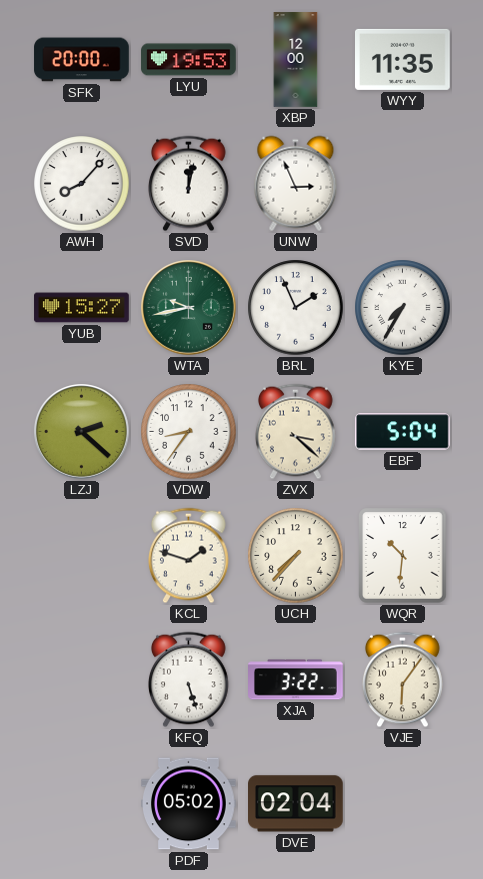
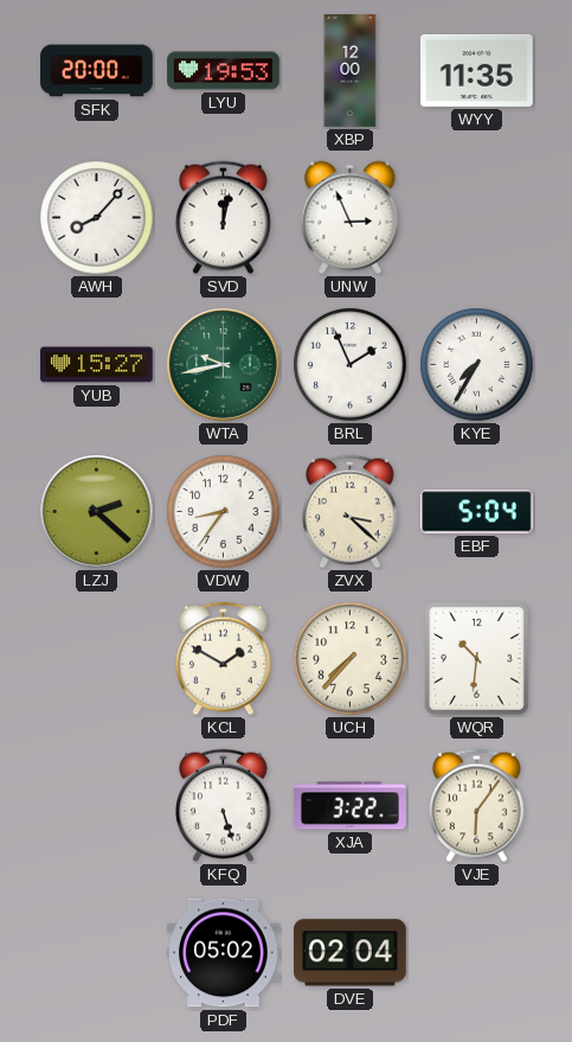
KCL: 1:48 -> 1:50 (224, 659)
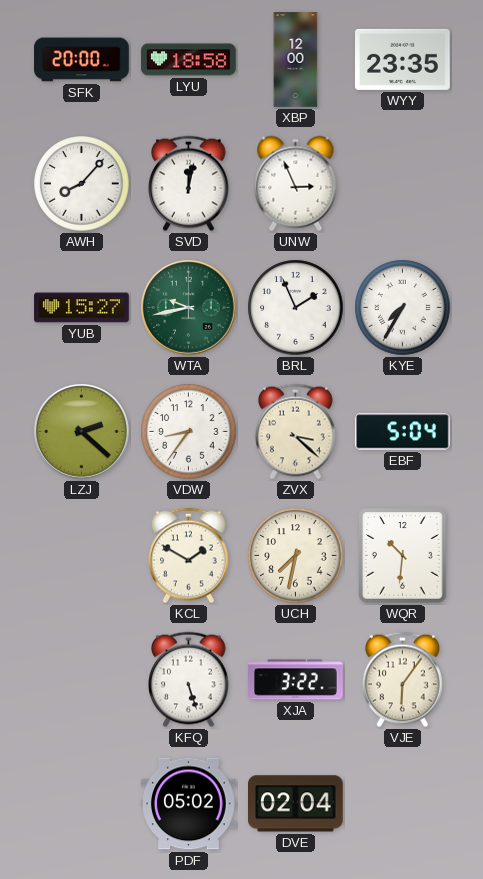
LYU: 19:53 -> 18:58 (189, 60)
WYY: 11:35 -> 23:35 (403, 59)
UCH: 7:37 -> 7:32 (296, 556)
